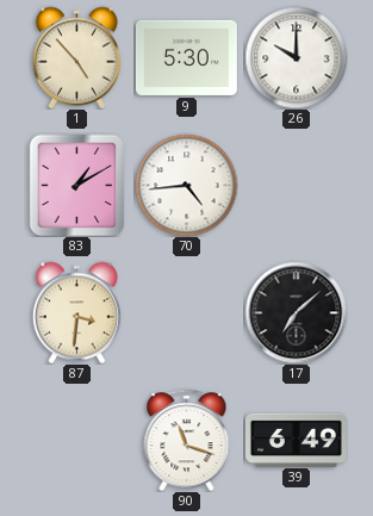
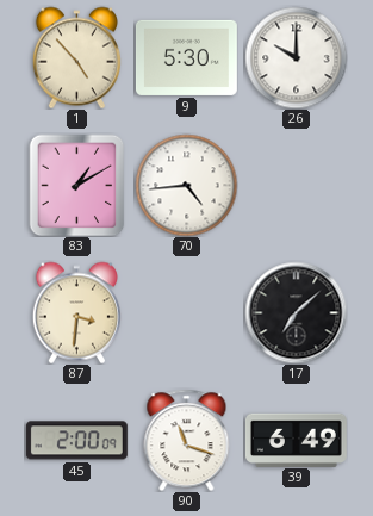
45: none -> 2:00 (76, 441)
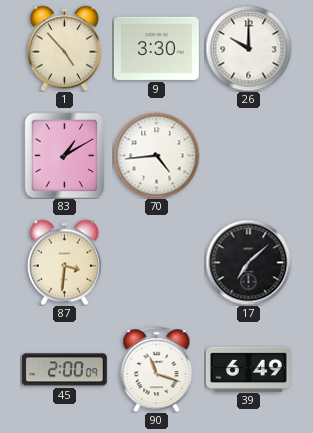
9: 5:30 -> 3:30 (156, 48)
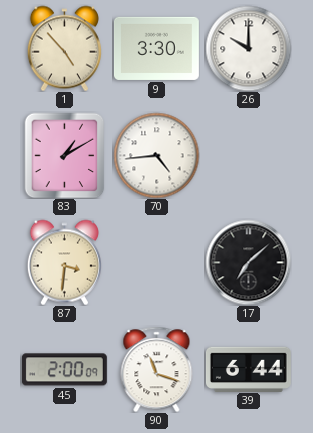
39: 6:49 -> 6:44 (248, 369)
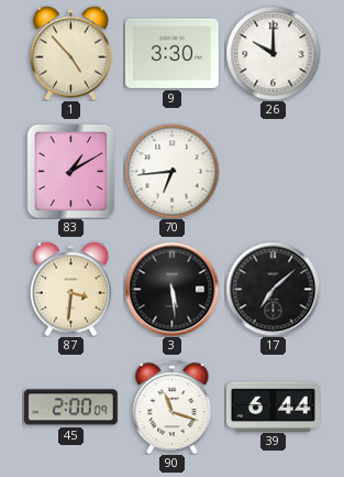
70: 4:44 -> 6:44 (171, 171)
3: none -> 5:29 (171, 289)
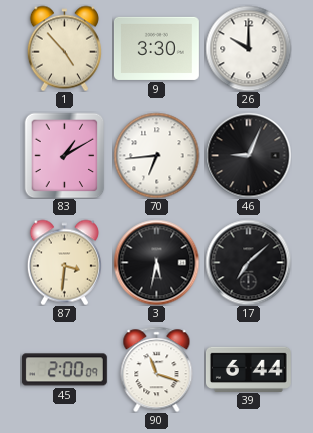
46: none -> 9:04 (248, 155)
3: 5:29 -> 5:32 (156, 262)
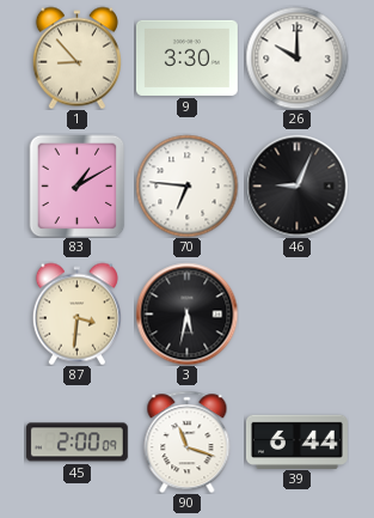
1: 4:53 -> 8:53 (76, 57)
70: 6:44 -> 6:46 (186, 185)
17: 7:08 -> none (248, 262)
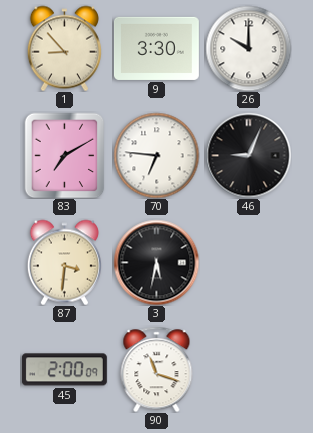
83: 1:10 -> 7:10 (65, 155)
39: 6:44 -> none (296, 441)
